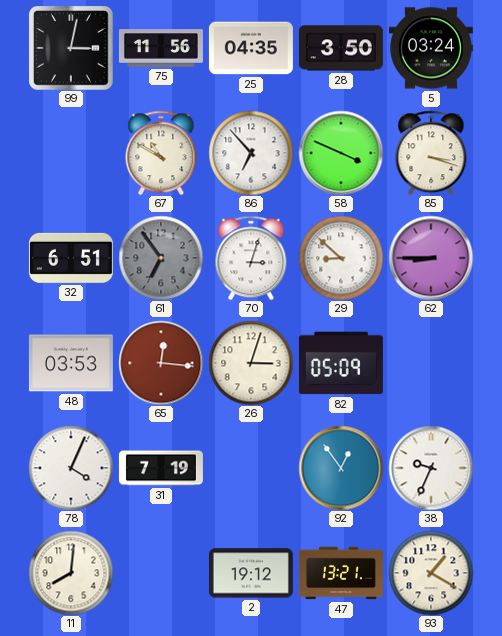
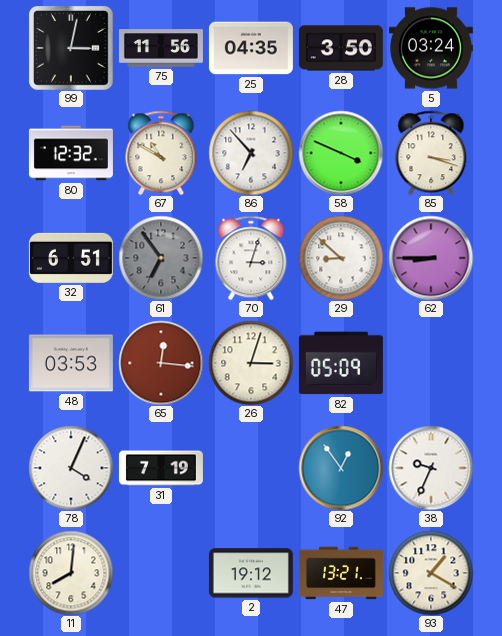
80: none -> 12:32 (71, 153)
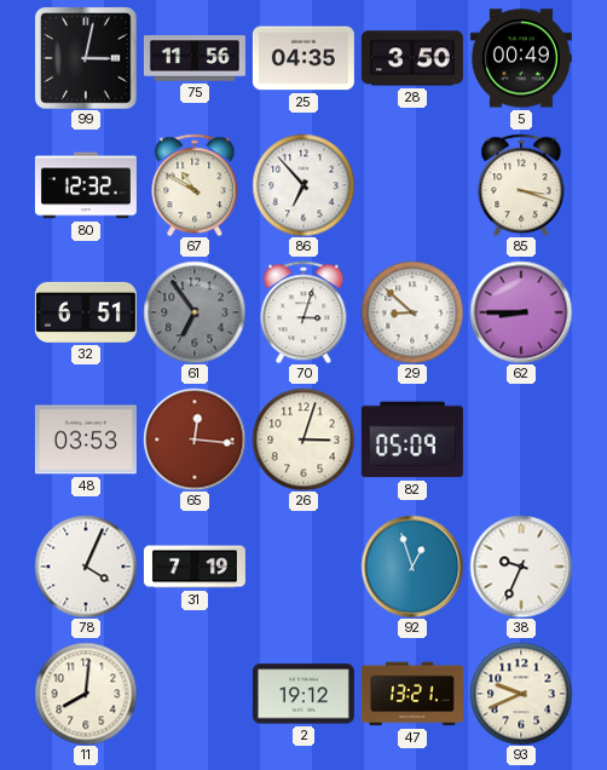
5: 03:24 -> 00:49 (521, 58)
58: 3:49 -> none (341, 153)
92: 12:54 -> 12:57 (412, 567)
93: 1:20 -> 9:41 (521, 694)
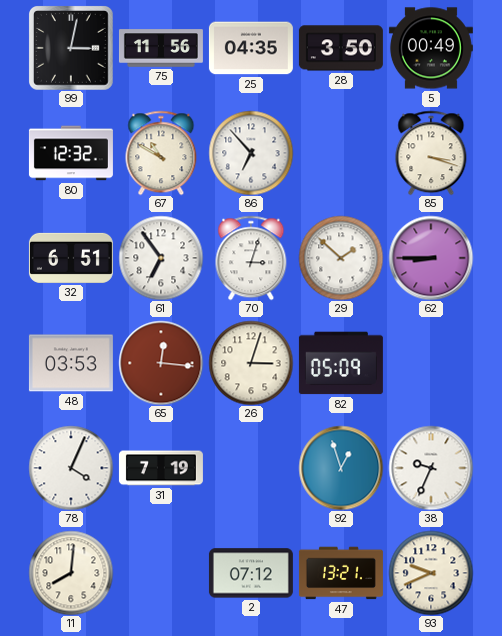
61 dial: grey -> white (161, 258)
29: 8:52 -> 1:52 (341, 258)
2: 19:12 -> 07:12 (251, 573)
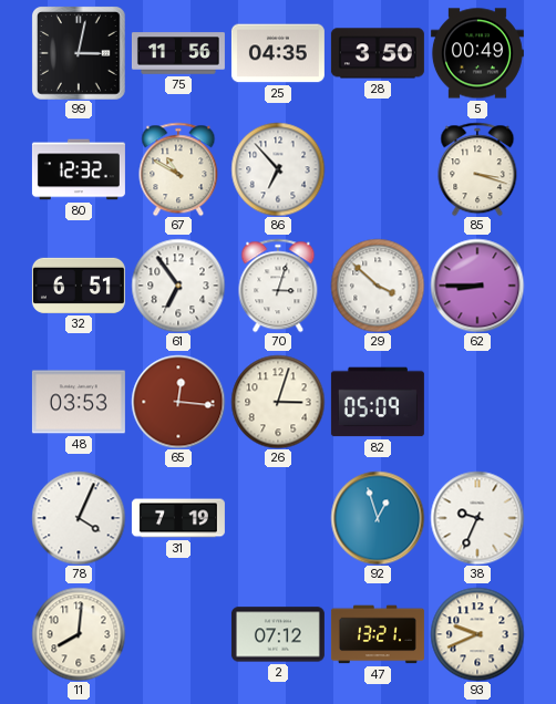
29: 1:52 -> 3:52 (378, 286)
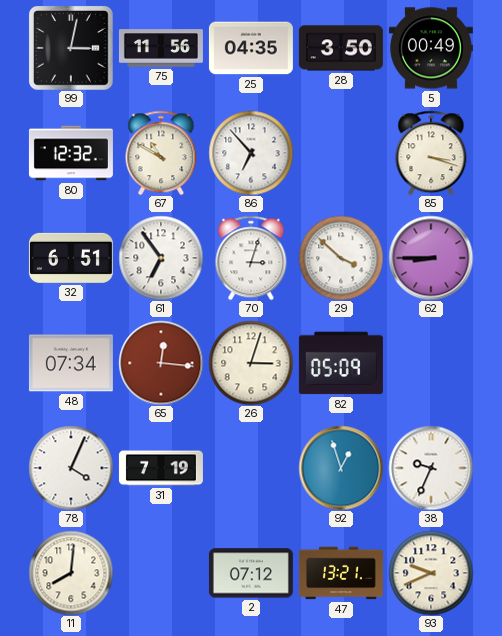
48: 03:53 -> 07:34 (71, 363)
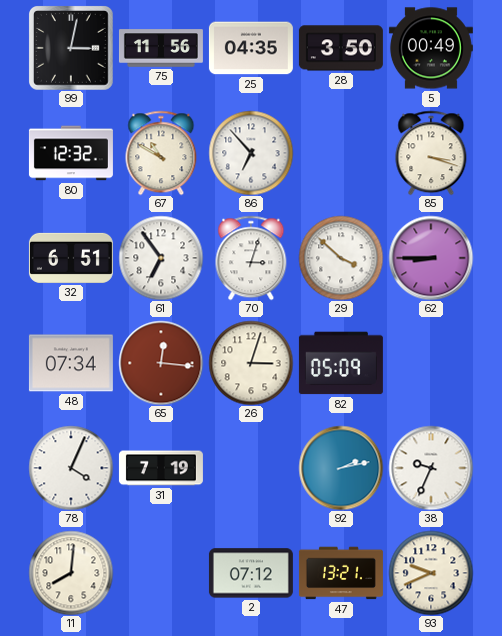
92: 12:57 -> 2:13 (341, 468)
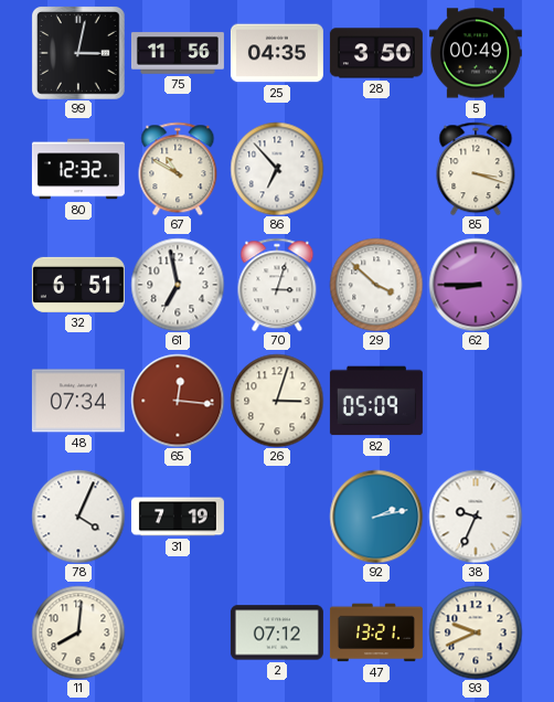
61: 6:54 -> 6:58 (178, 285)
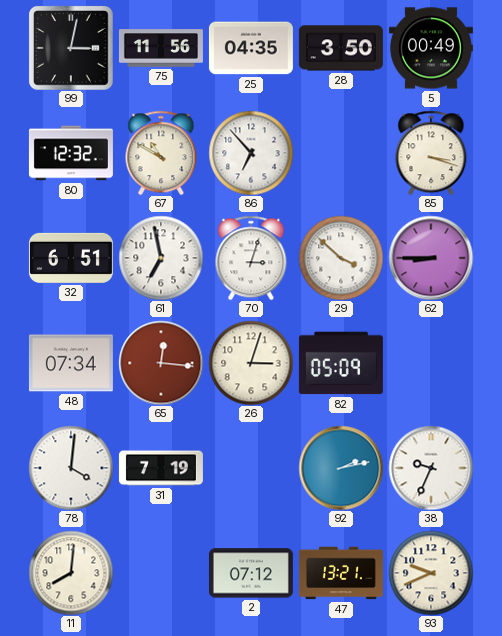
78: 4:04 -> 4:01 (71, 468)
